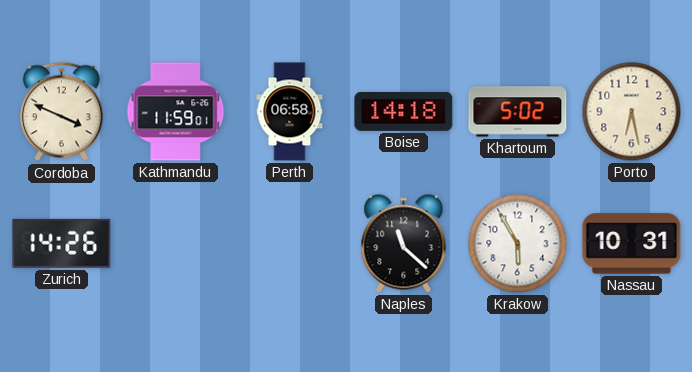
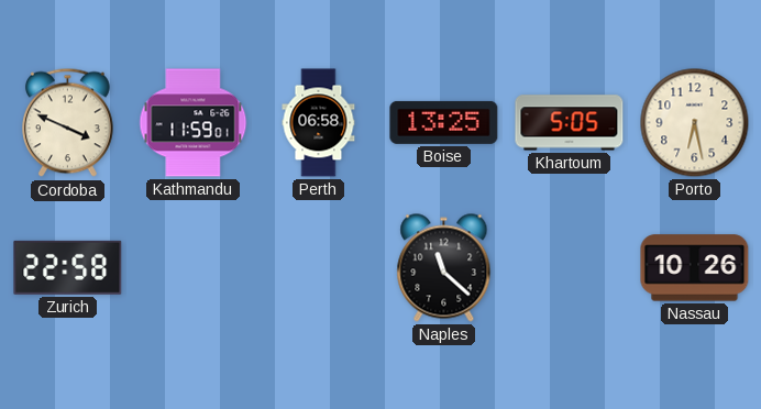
Boise: 14:18 -> 13:25 (444, 122)
Khartoum: 5:02 -> 5:05 (570, 123)
Zurich: 14:26 -> 22:58 (68, 267)
Krakow: 5:55 -> none (518, 244)
Nassau: 10:31 -> 10:26 (695, 268)
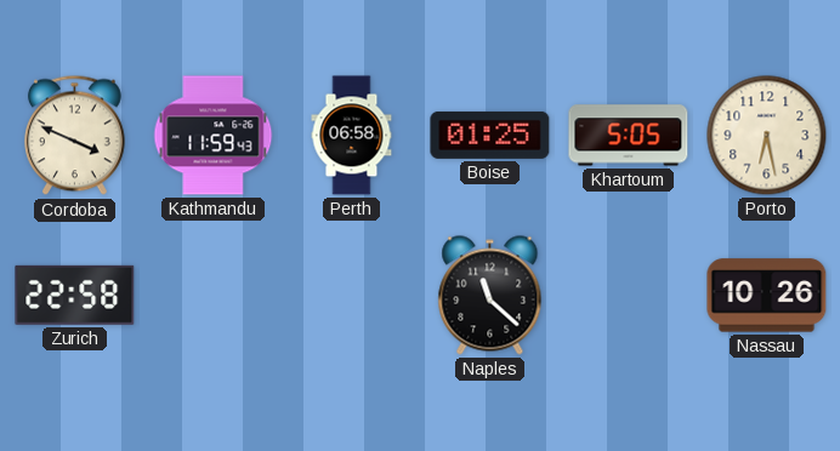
Kathmandu: 11:59:01 -> 11:59:43 (214, 136)
Boise: 13:25 -> 01:25 (490, 135)
